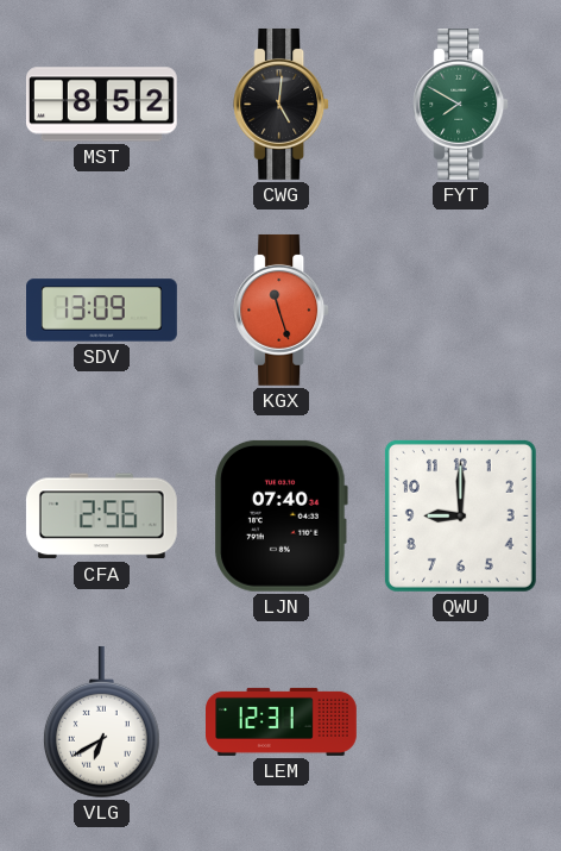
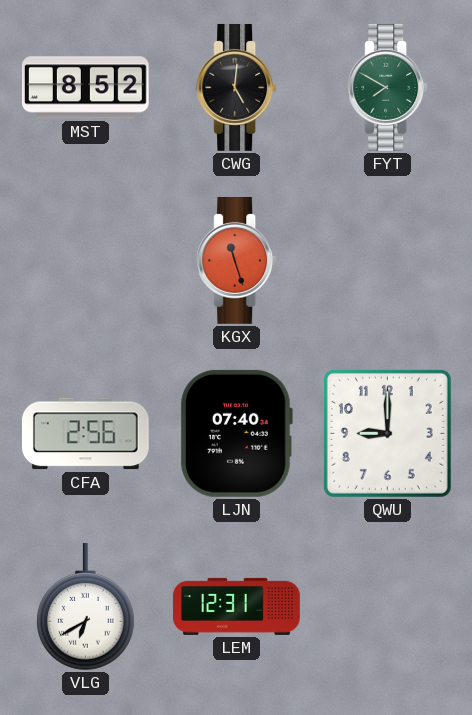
SDV: 13:09 -> none (102, 311)
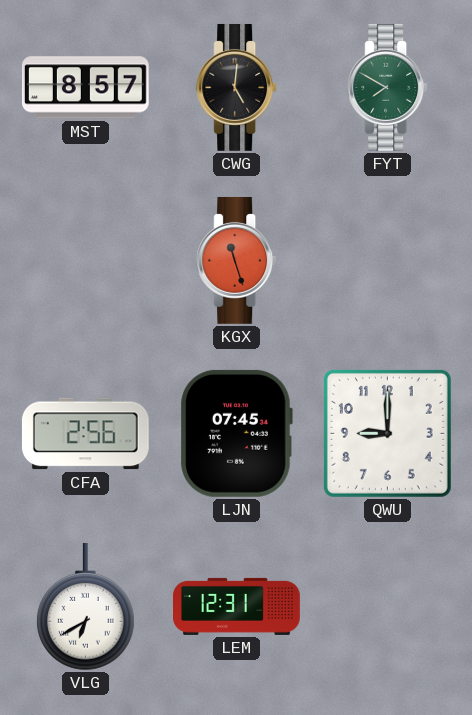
MST: 8:52 -> 8:57 (85, 88)
LJN: 07:40 -> 07:45 (236, 433)
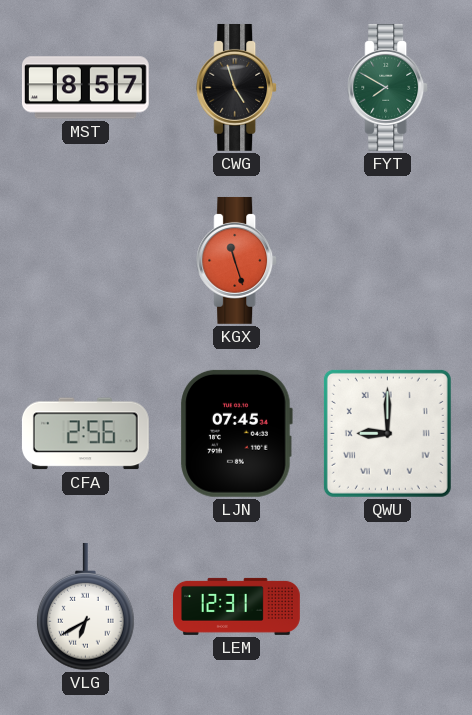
CWG: 5:01 -> 4:57 (237, 87)
QWU numerals: Arabic -> Roman (387, 433)
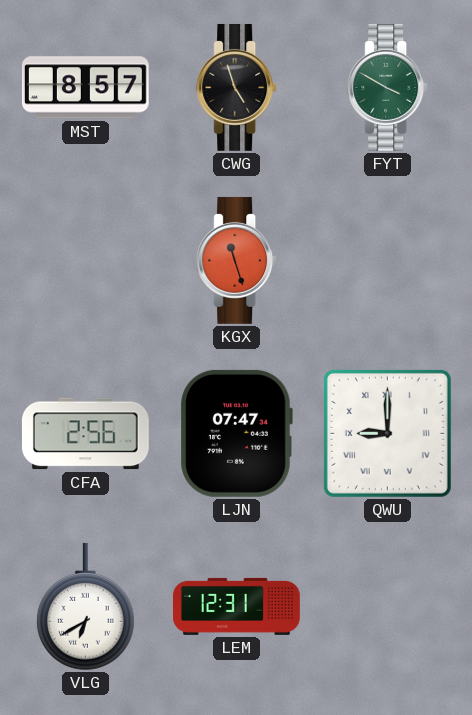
FYT: 7:50 -> 3:50 (388, 87)
LJN: 07:45 -> 07:47 (236, 433)
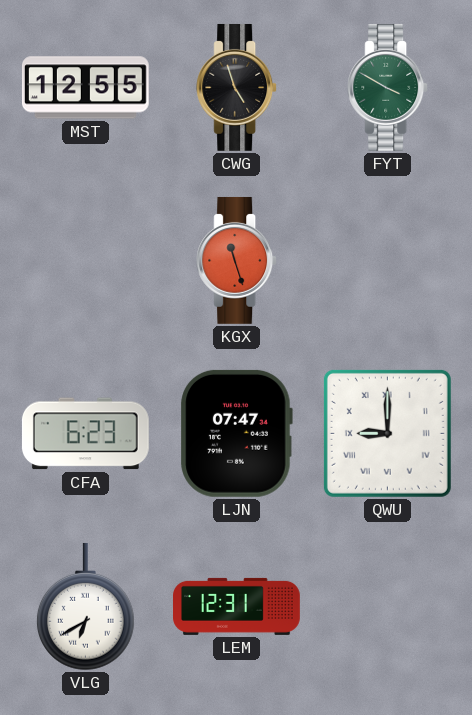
MST: 8:57 -> 12:55 (85, 88)
CFA: 2:56 -> 6:23 (85, 434)
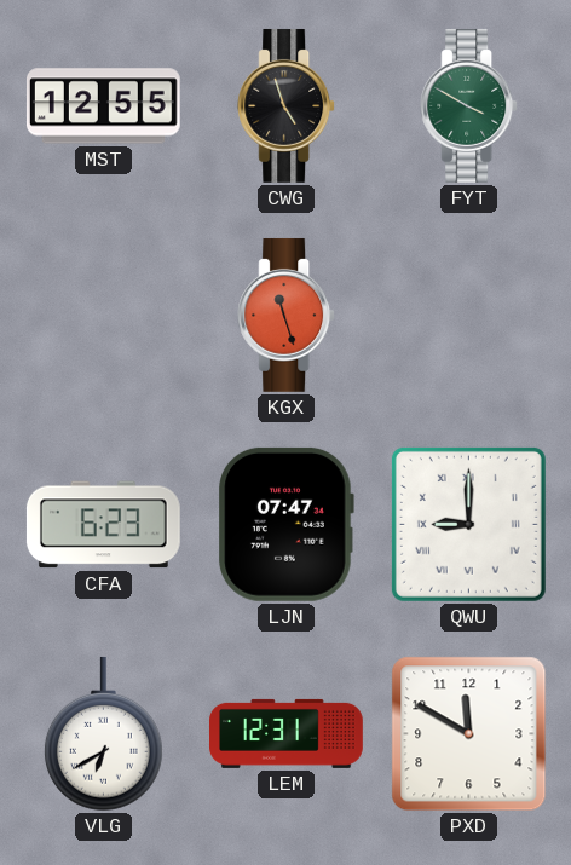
PXD: none -> 11:50 (469, 734)
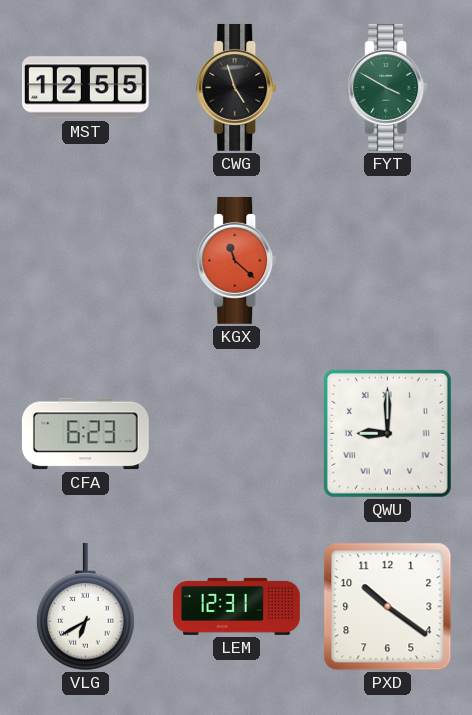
KGX: 11:27 -> 11:22 (237, 260)
LJN: 07:47 -> none (285, 524)
PXD: 11:50 -> 10:21 (388, 607)
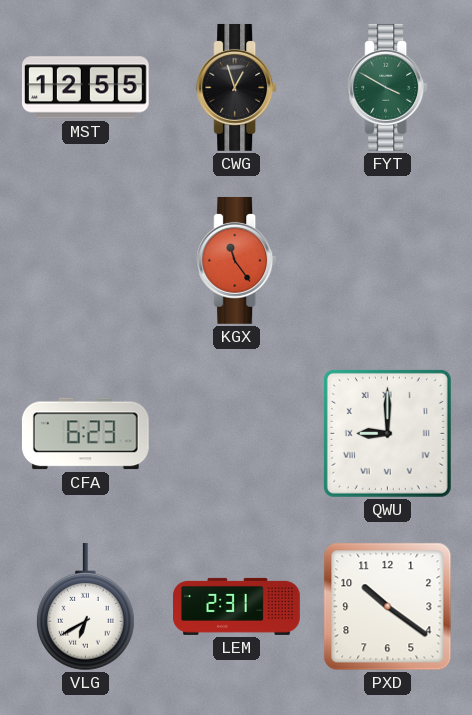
CWG: 4:57 -> 12:57 (237, 87)
KGX: 11:22 -> 11:24 (237, 260)
LEM: 12:31 -> 2:31 (237, 606)
